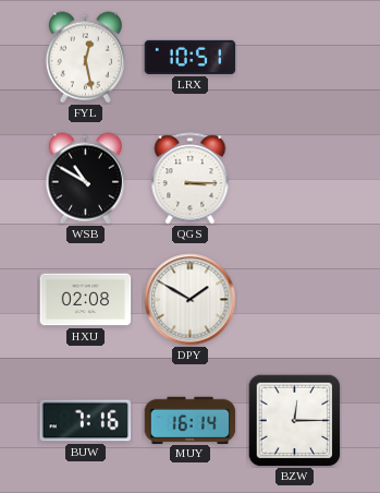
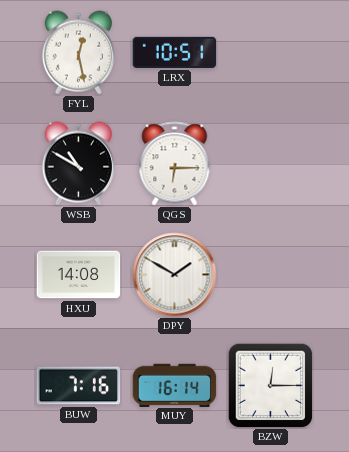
QGS: 3:15 -> 6:15 (175, 164)
HXU: 02:08 -> 14:08 (79, 275)
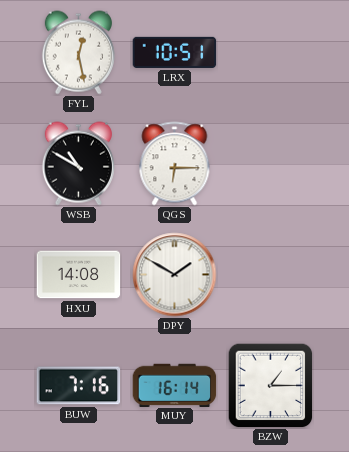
BZW: 12:15 -> 1:15 (270, 385)
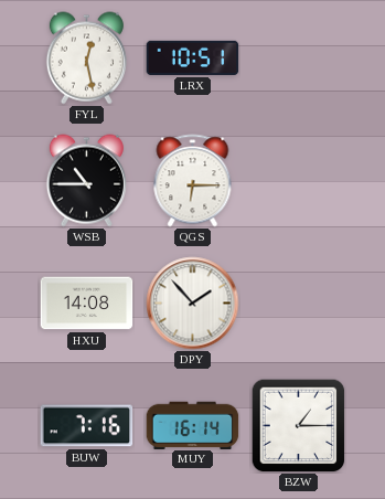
WSB: 10:50 -> 10:45 (86, 181)
DPY: 1:50 -> 1:53 (193, 304)
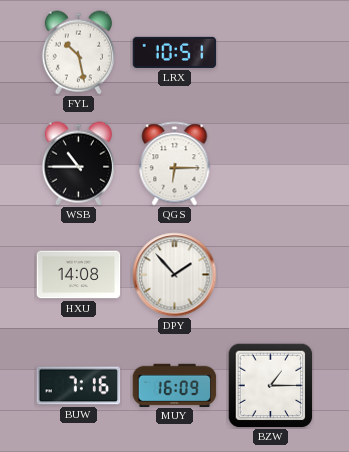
FYL: 12:28 -> 10:28 (78, 53)
MUY: 16:14 -> 16:09 (175, 385)
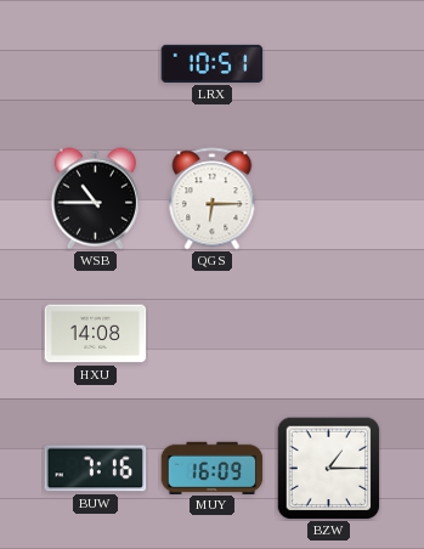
FYL: 10:28 -> none (78, 53)
DPY: 1:53 -> none (175, 275)
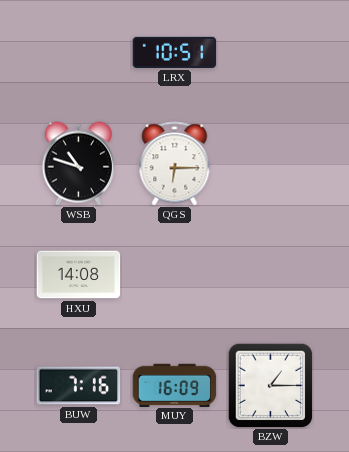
WSB: 10:45 -> 10:48 (78, 164)
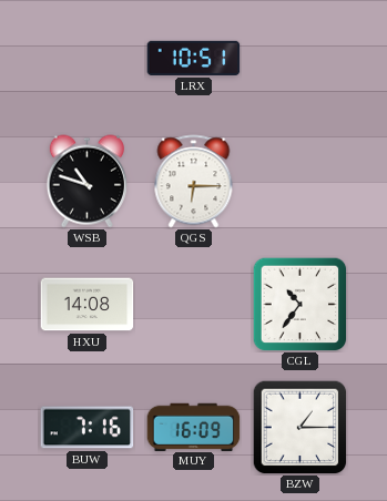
CGL: none -> 10:36 (299, 304)
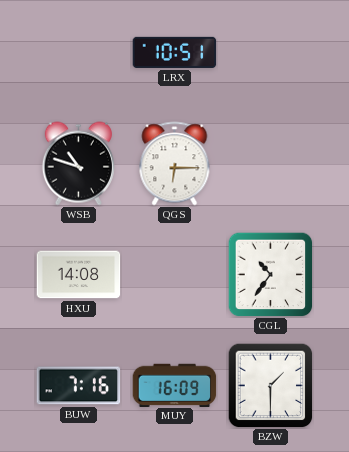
BZW: 1:15 -> 1:30 (270, 385)
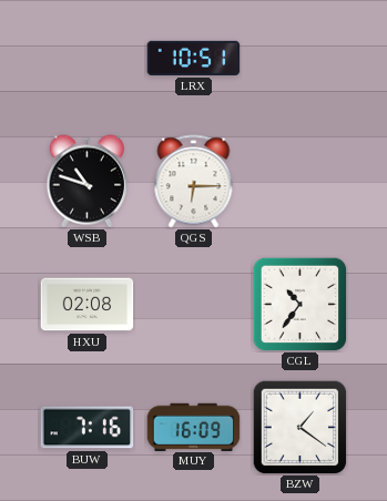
HXU: 14:08 -> 02:08 (88, 305)
BZW: 1:30 -> 1:21 (299, 427)
